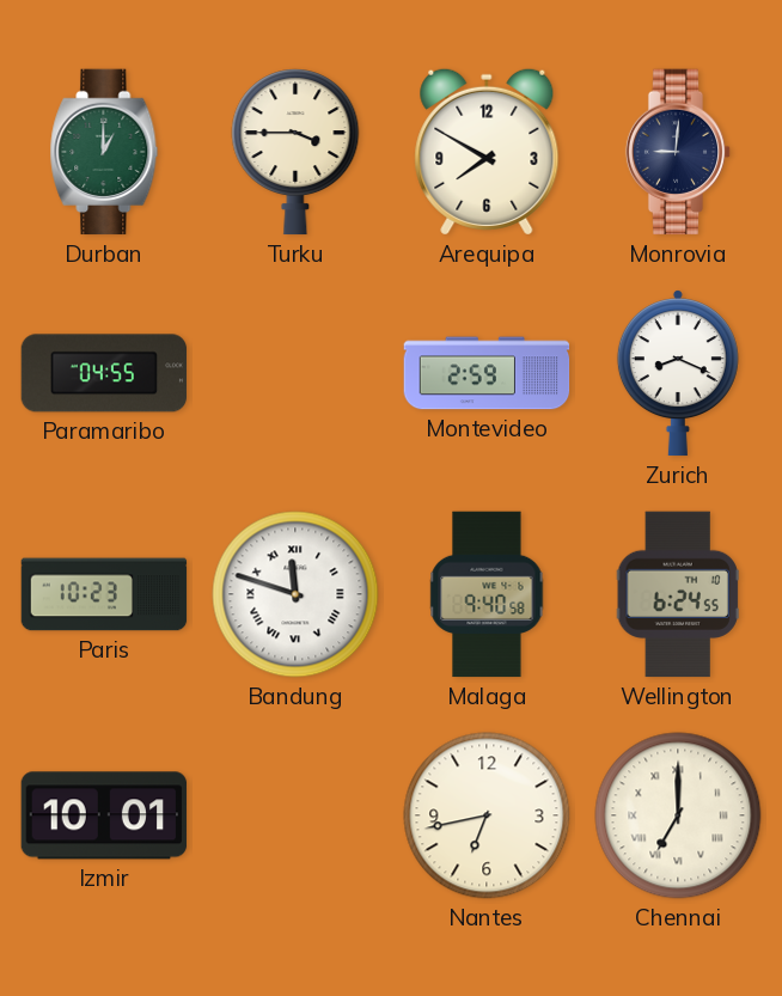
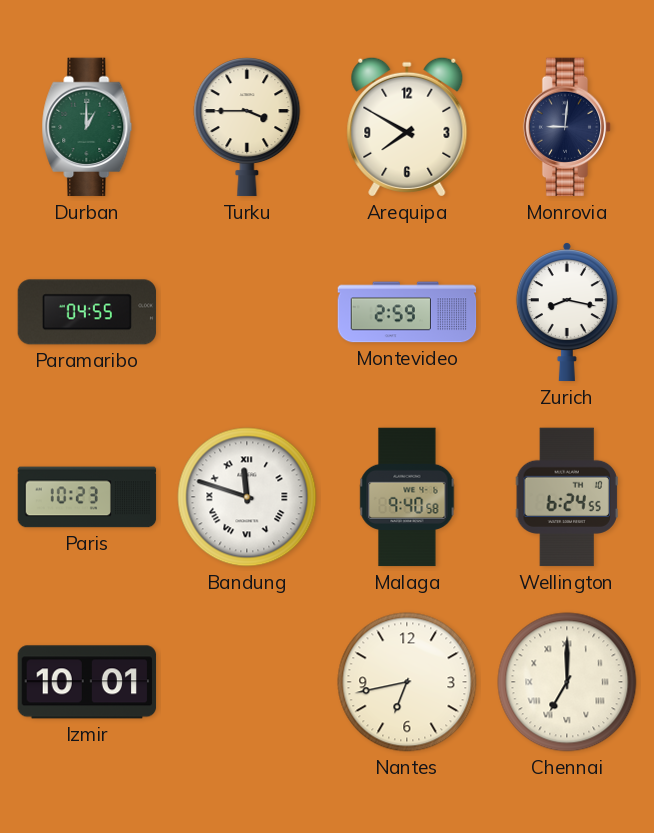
Zurich: 8:19 -> 8:17 (567, 312)
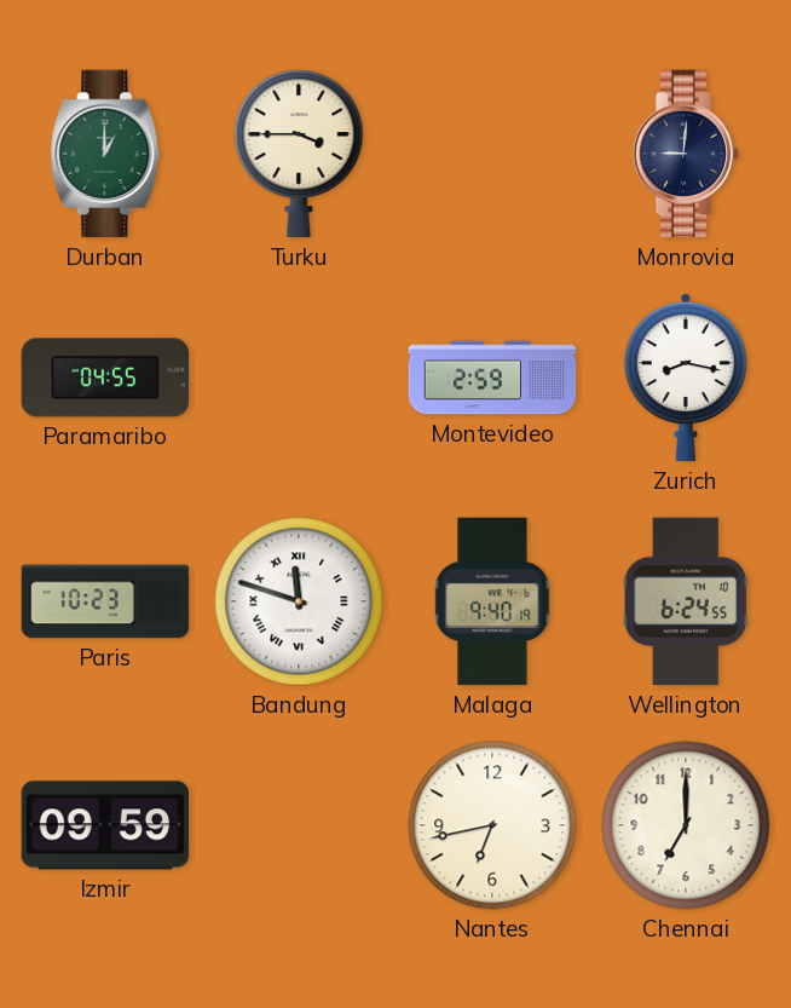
Arequipa: 7:50 -> none (407, 127)
Malaga: 9:40:58 -> 9:40:19 (492, 601)
Izmir: 10:01 -> 09:59 (105, 825)
Chennai numerals: Roman -> Arabic (686, 825)
